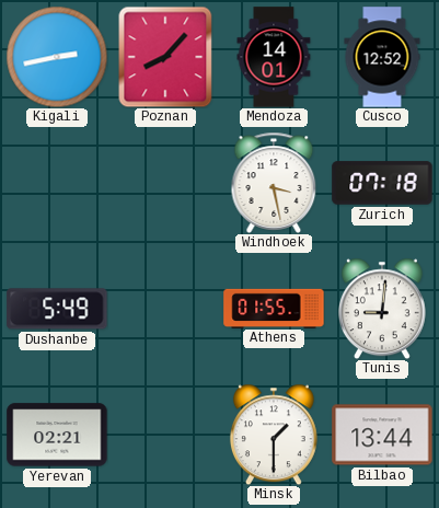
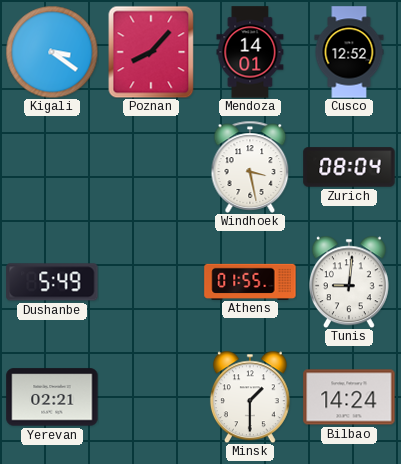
Kigali: 2:43 -> 3:21 (52, 52)
Zurich: 07:18 -> 08:04 (349, 167)
Bilbao: 13:44 -> 14:24 (349, 397)
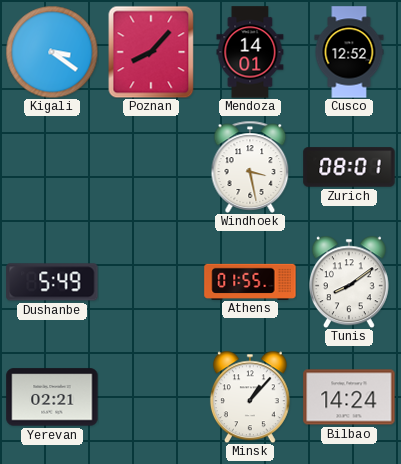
Zurich: 08:04 -> 08:01 (349, 167)
Tunis: 9:01 -> 8:09 (349, 282)
Minsk: 1:30 -> 1:07 (250, 397)
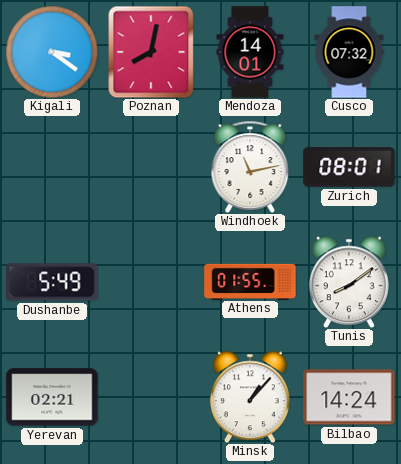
Poznan: 8:07 -> 8:02 (151, 52)
Cusco: 12:52 -> 07:32 (349, 52)
Windhoek: 3:28 -> 11:13 (250, 167)
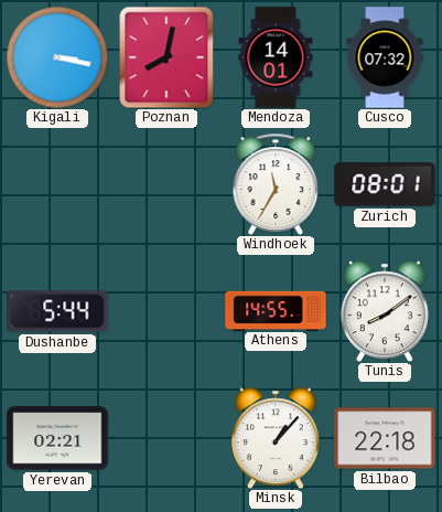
Kigali: 3:21 -> 3:17 (57, 57)
Windhoek: 11:13 -> 11:35 (276, 184)
Dushanbe: 5:49 -> 5:44 (57, 311)
Athens: 01:55 -> 14:55 (276, 310)
Bilbao: 14:24 -> 22:18 (385, 438)
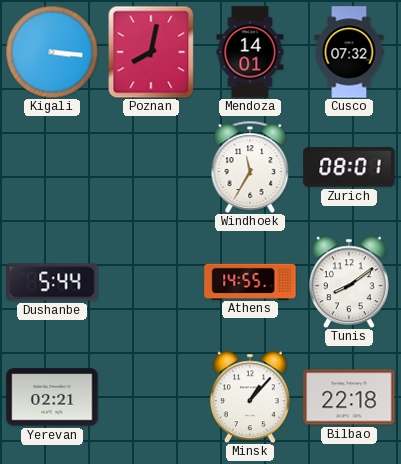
Kigali: 3:17 -> 3:16 (52, 52)
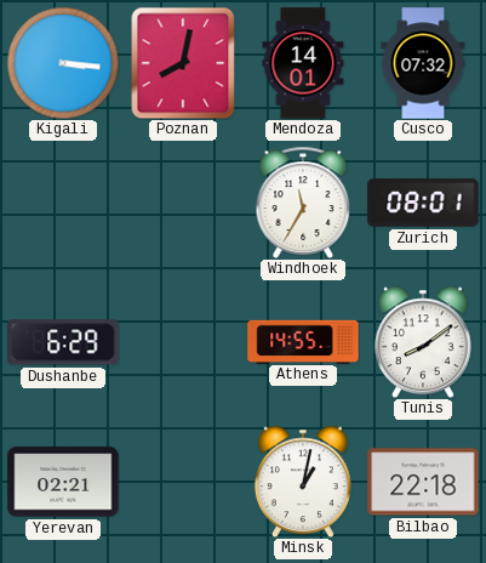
Dushanbe: 5:44 -> 6:29 (63, 342)
Minsk: 1:07 -> 1:02 (303, 482)
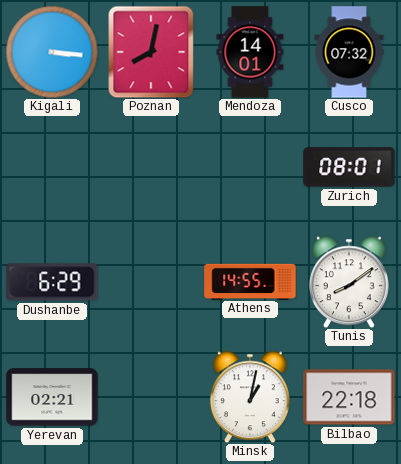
Windhoek: 11:35 -> none (303, 203)
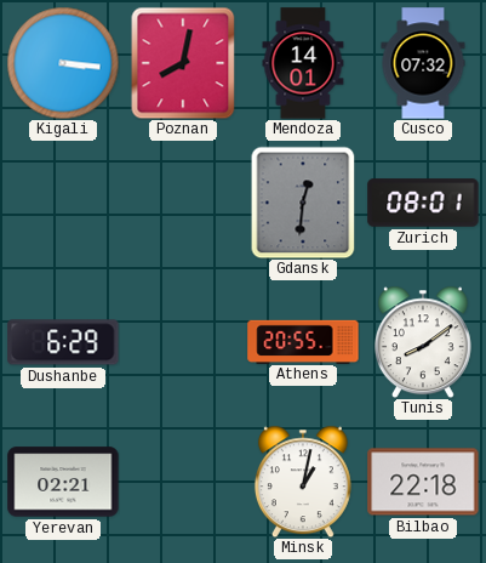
Gdansk: none -> 12:31 (303, 203)
Athens: 14:55 -> 20:55 (303, 341)
